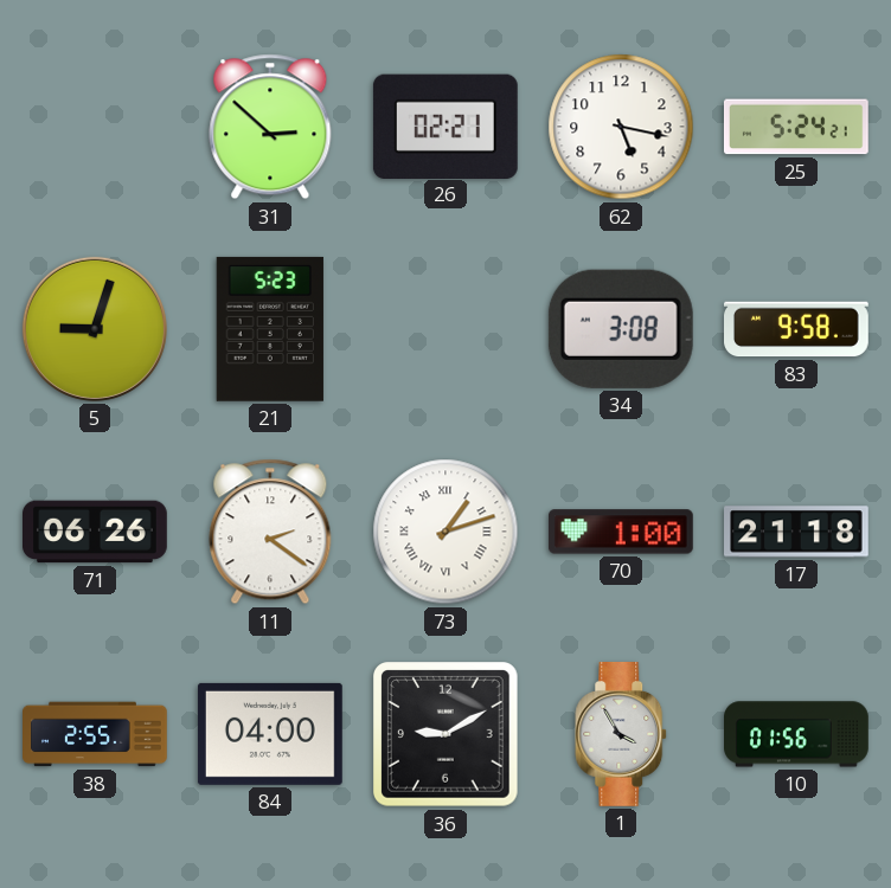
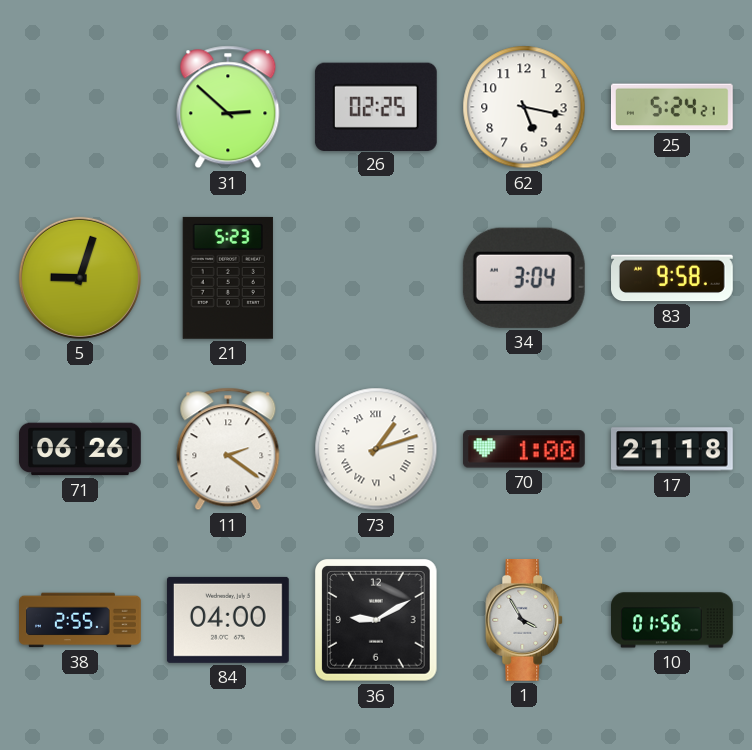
26: 02:21 -> 02:25 (376, 106)
34: 3:08 -> 3:04 (524, 278)
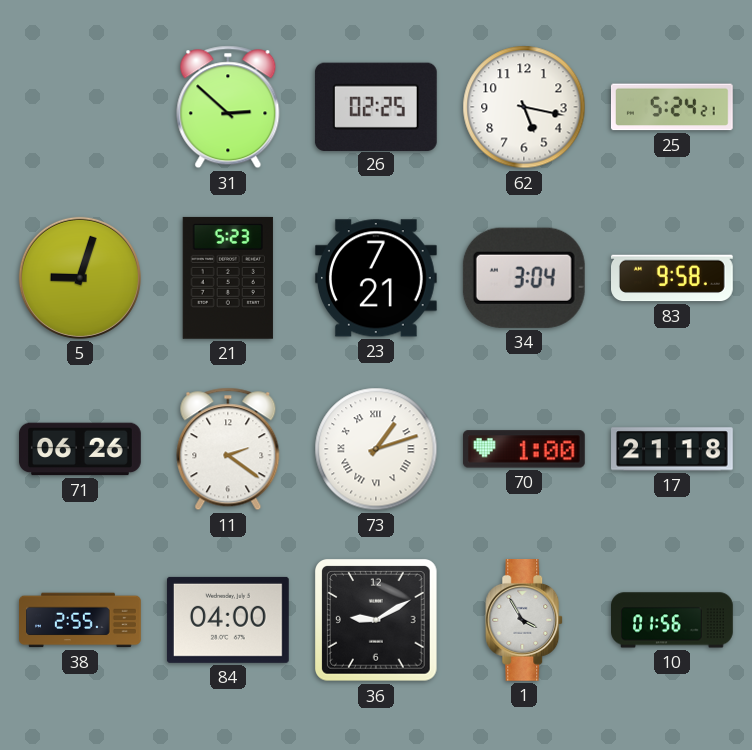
23: none -> 7:21 (376, 278)
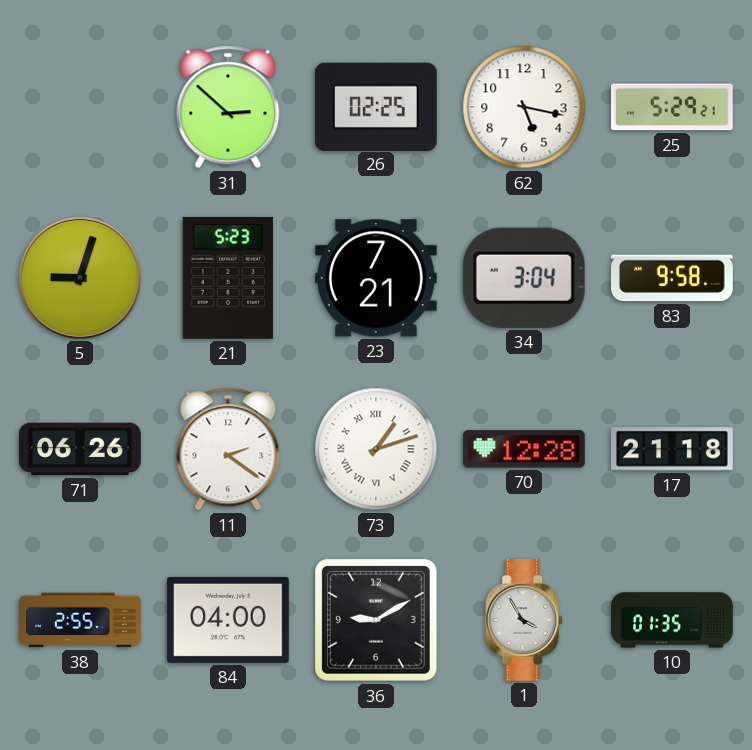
25: 5:24 -> 5:29 (672, 107)
70: 1:00 -> 12:28 (524, 449)
10: 01:56 -> 01:35 (673, 620)
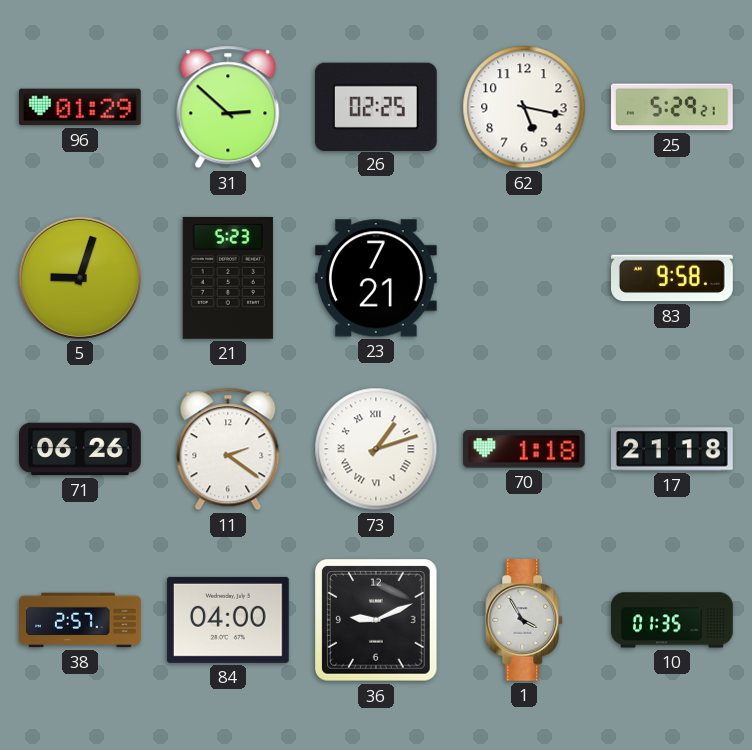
96: none -> 01:29 (80, 107)
34: 3:04 -> none (524, 278)
70: 12:28 -> 1:18 (524, 449)
38: 2:55 -> 2:57 (81, 620)
36: 9:10 -> 9:11 (376, 620)
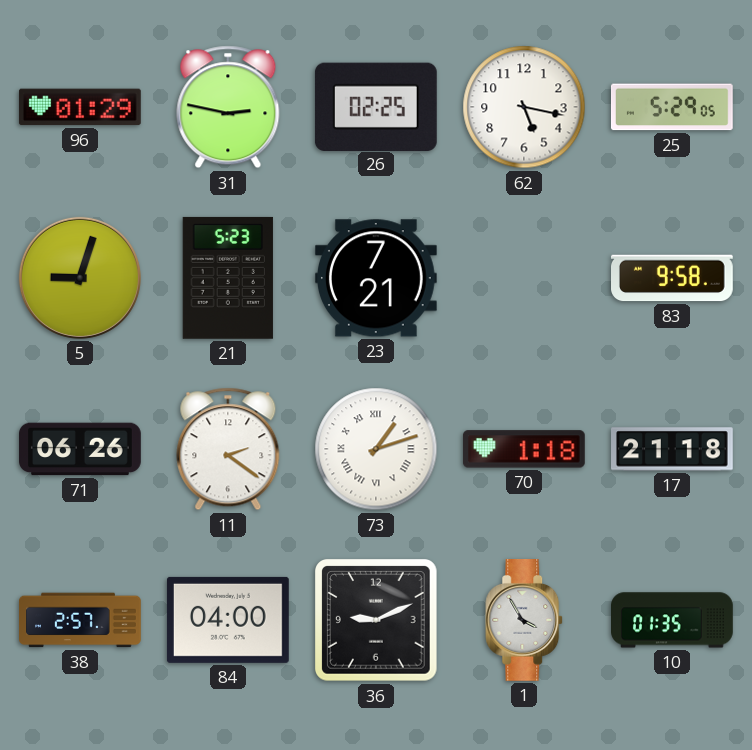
31: 2:52 -> 2:47 (228, 107)
25: 5:29:21 -> 5:29:05 (672, 107)
